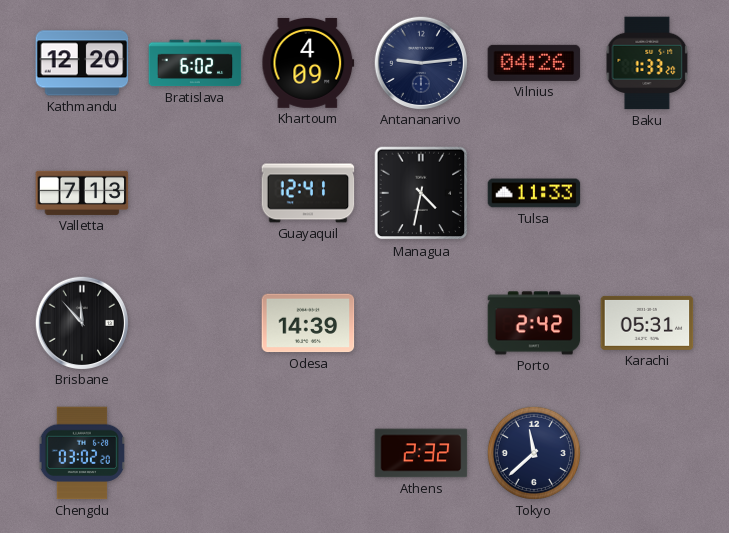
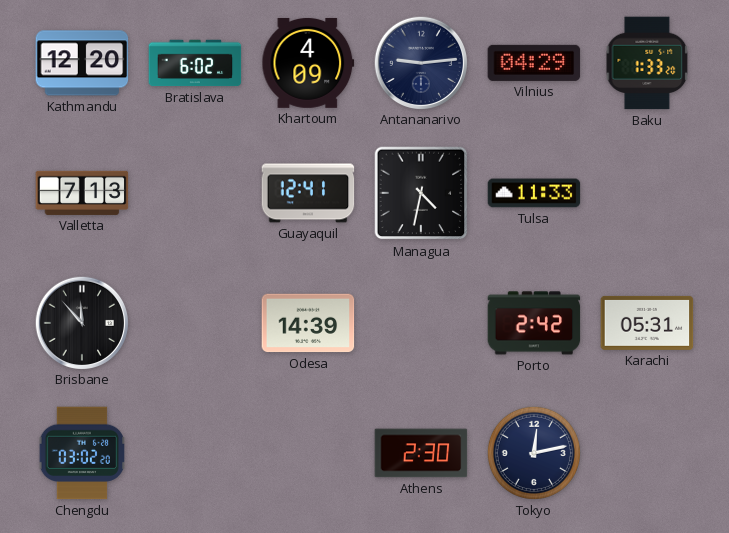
Vilnius: 04:26 -> 04:29 (534, 63)
Athens: 2:32 -> 2:30 (421, 453)
Tokyo: 11:38 -> 12:13 (534, 453)
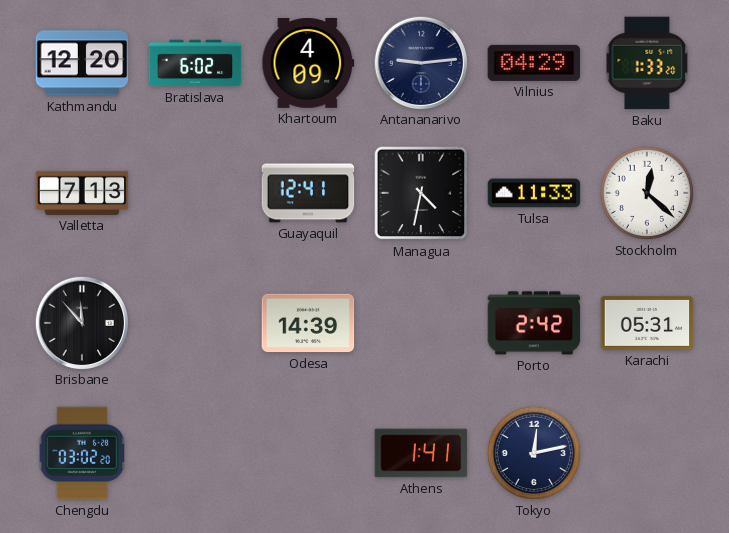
Stockholm: none -> 12:22 (647, 193)
Athens: 2:30 -> 1:41 (421, 453)
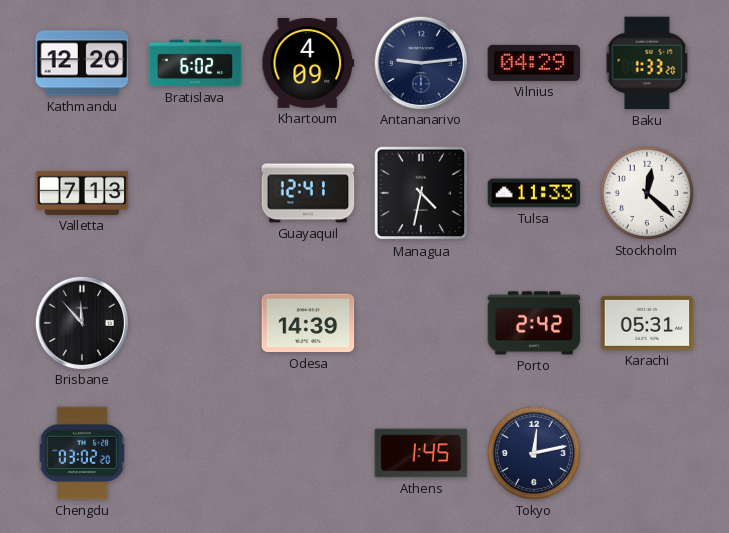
Athens: 1:41 -> 1:45 (421, 453)
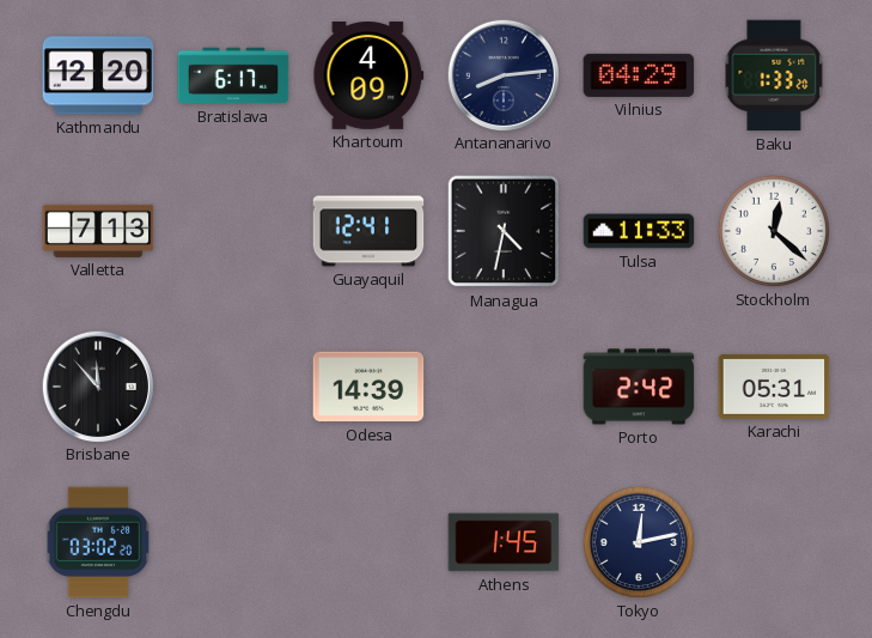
Bratislava: 6:02 -> 6:17 (233, 75)
Antananarivo: 9:14 -> 8:14 (502, 74)
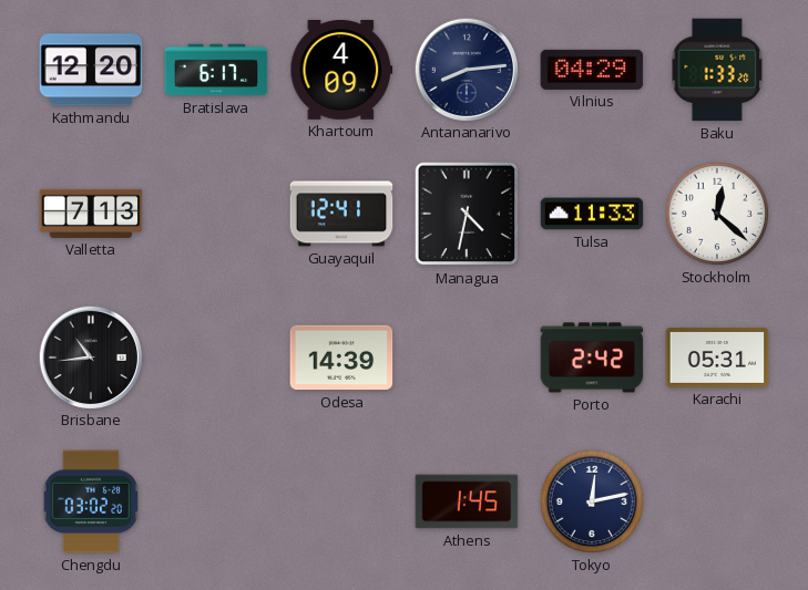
Brisbane: 11:53 -> 10:44 (90, 356)
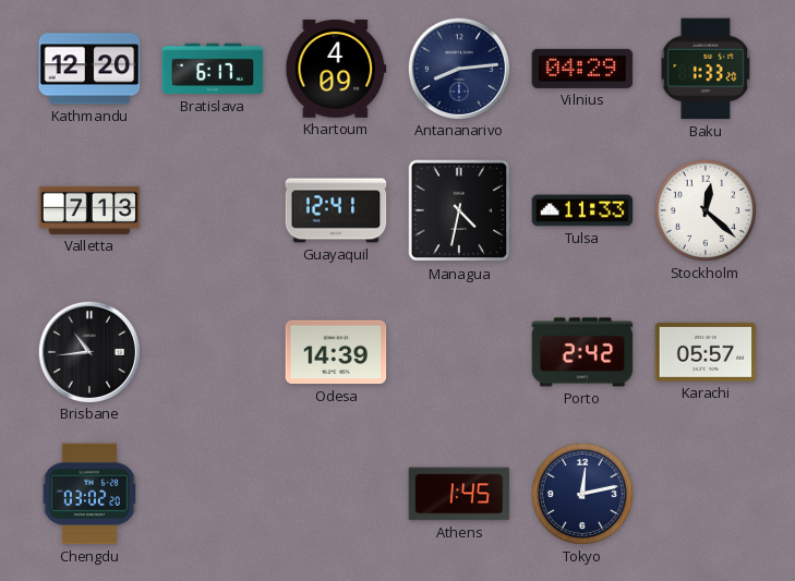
Karachi: 05:31 -> 05:57 (706, 352)
